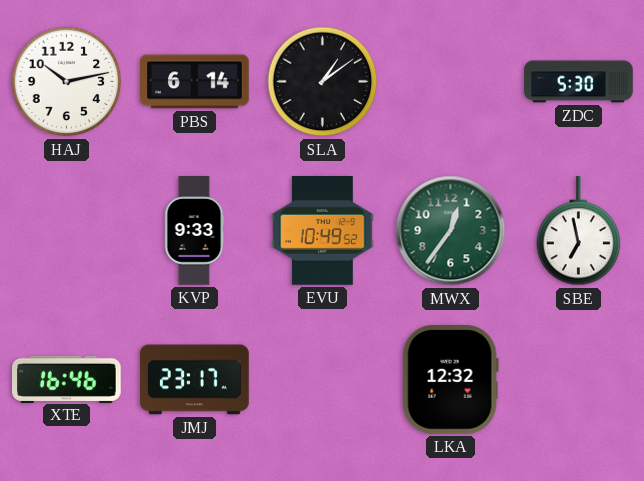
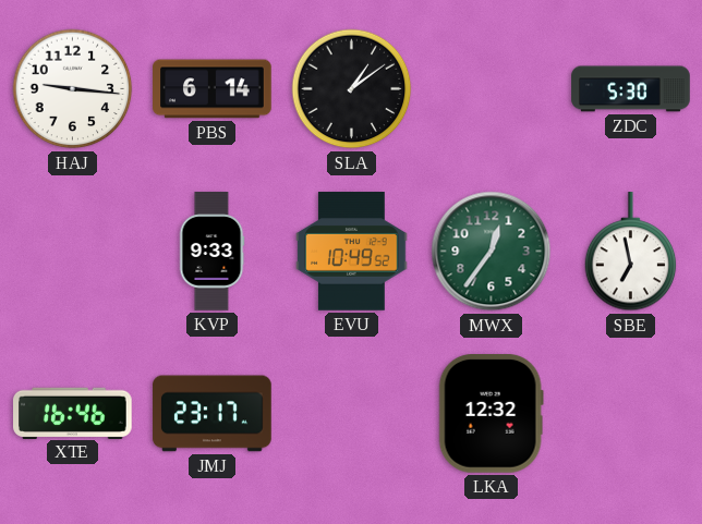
HAJ: 10:13 -> 9:16 (73, 89)
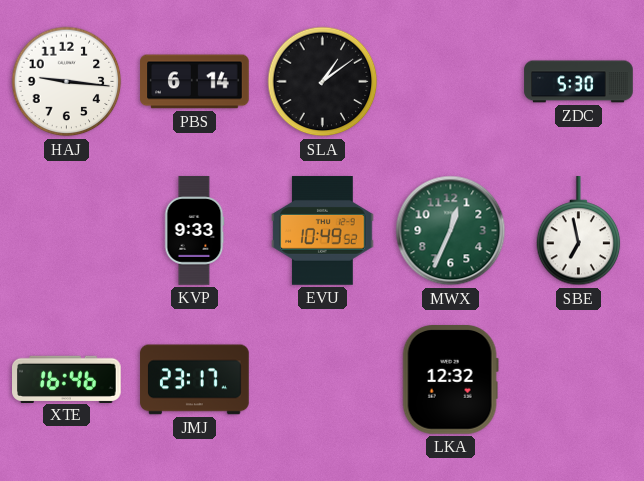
MWX: 12:36 -> 12:34 (451, 231)
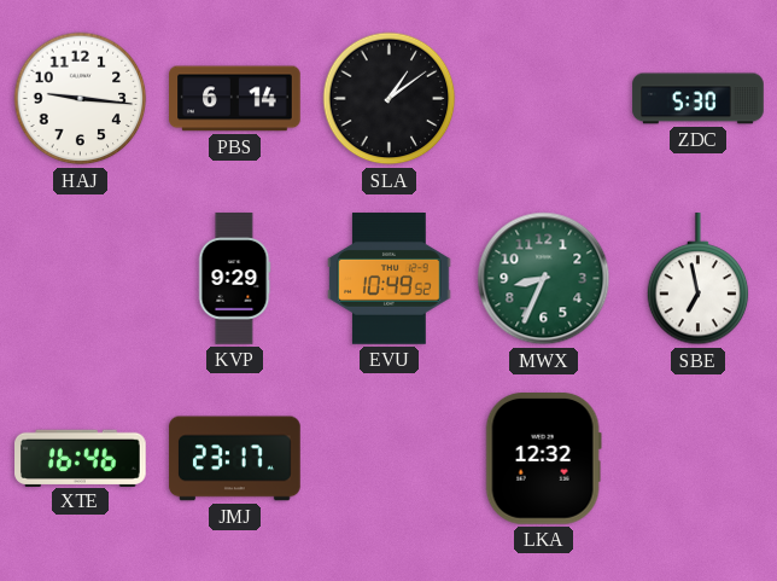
KVP: 9:33 -> 9:29 (234, 279)
MWX: 12:34 -> 8:34 (544, 279)
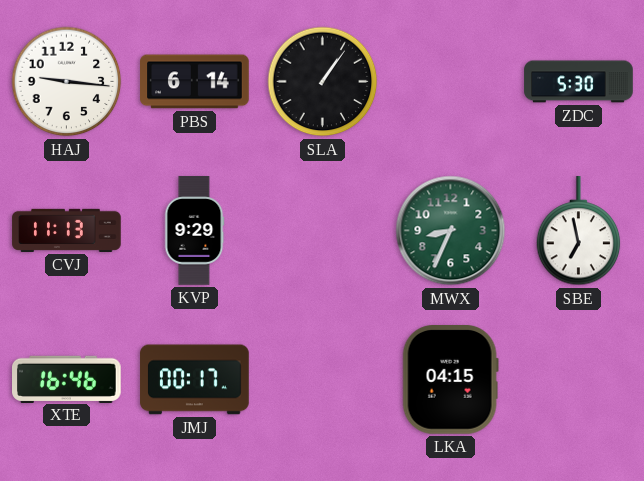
SLA: 1:09 -> 1:06 (323, 82)
CVJ: none -> 11:13 (67, 230)
EVU: 10:49 -> none (390, 279)
JMJ: 23:17 -> 00:17 (195, 380)
LKA: 12:32 -> 04:15 (450, 380)
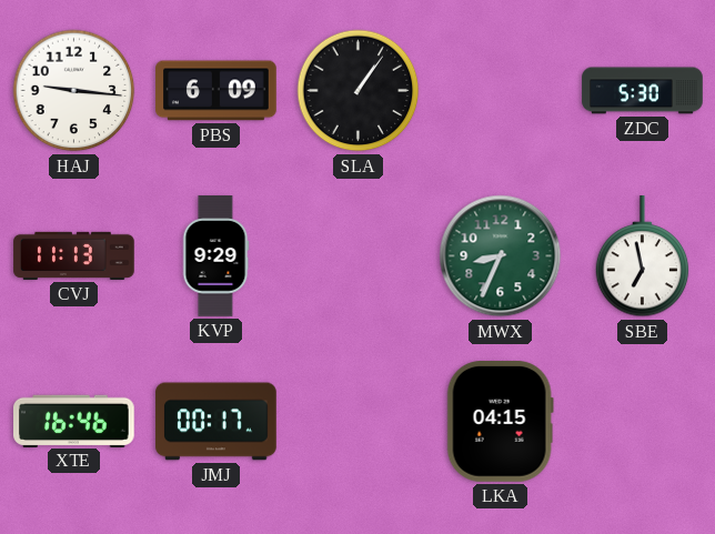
PBS: 6:14 -> 6:09 (216, 91)
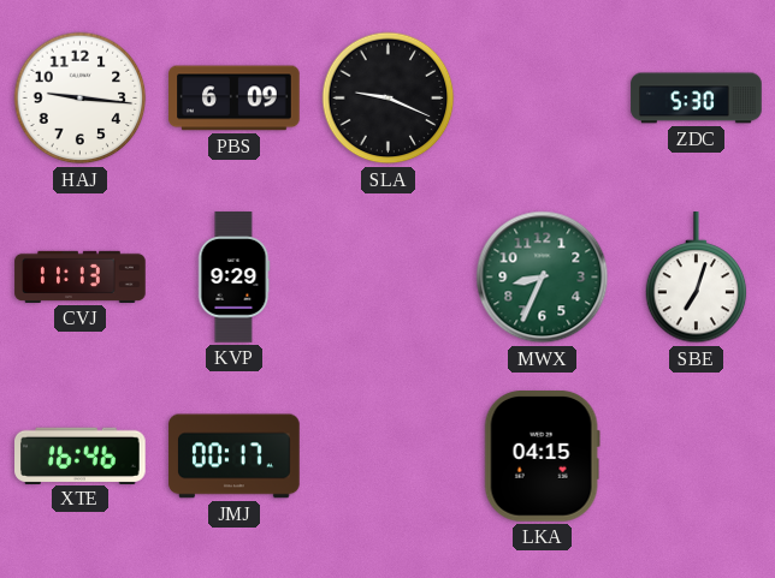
SLA: 1:06 -> 9:19 (389, 99)
SBE: 6:58 -> 7:03 (697, 278)
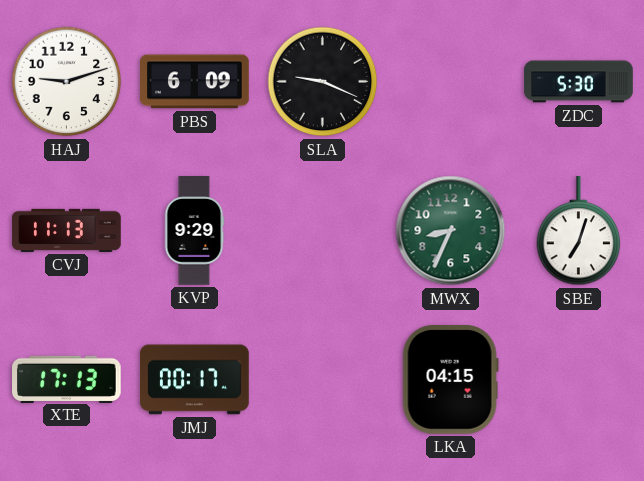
HAJ: 9:16 -> 9:12 (67, 82)
XTE: 16:46 -> 17:13 (67, 379)
